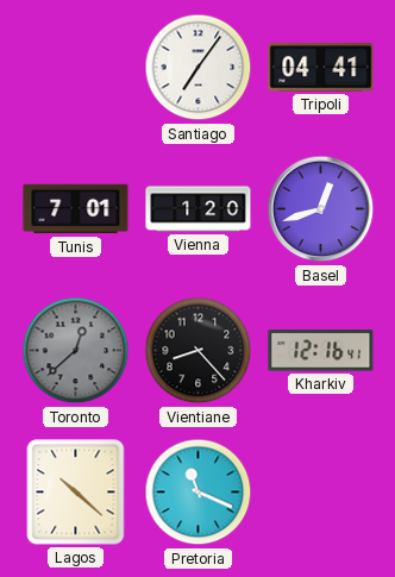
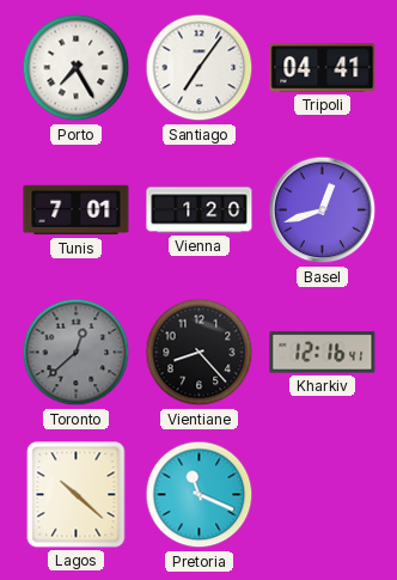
Porto: none -> 7:25 (77, 68)
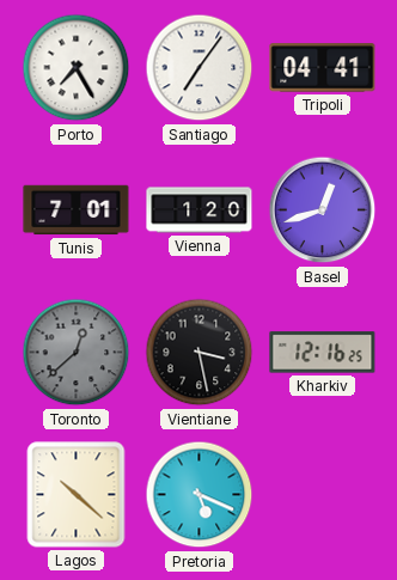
Vientiane: 8:23 -> 3:28 (200, 353)
Kharkiv: 12:16:41 -> 12:16:25 (323, 353)
Pretoria: 11:19 -> 5:19 (200, 495)
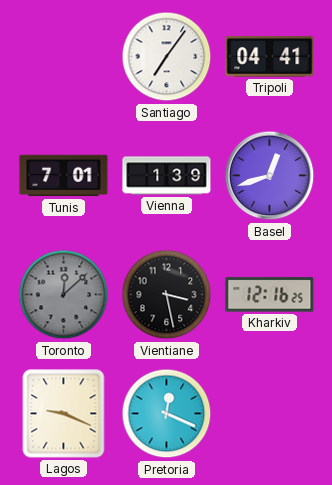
Porto: 7:25 -> none (77, 68)
Vienna: 1:20 -> 1:39 (167, 176)
Toronto: 12:38 -> 12:08 (64, 295)
Lagos: 10:22 -> 9:19 (64, 414)
Pretoria: 5:19 -> 12:19 (167, 414)
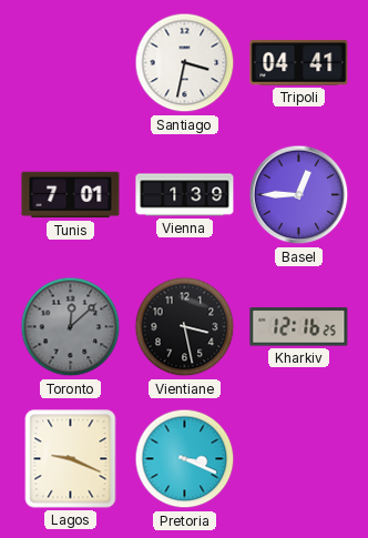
Santiago: 7:06 -> 3:32 (185, 63)
Basel: 12:42 -> 12:45 (299, 195)
Pretoria: 12:19 -> 3:19 (185, 459)
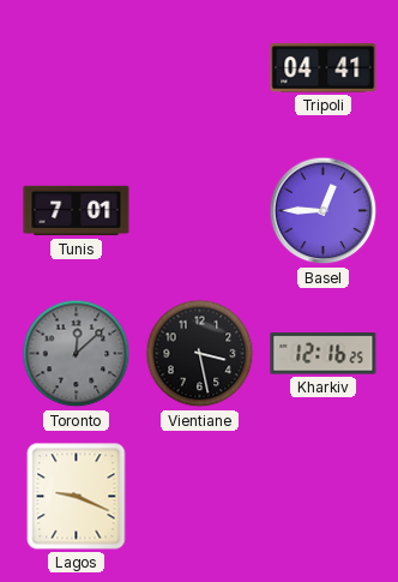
Santiago: 3:32 -> none (185, 63)
Vienna: 1:39 -> none (185, 195)
Pretoria: 3:19 -> none (185, 459)
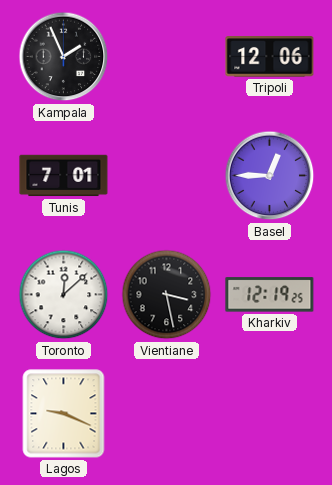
Kampala: none -> 1:56 (64, 57)
Tripoli: 04:41 -> 12:06 (270, 57)
Toronto dial: grey -> white (64, 295)
Kharkiv: 12:16 -> 12:19 (270, 295)
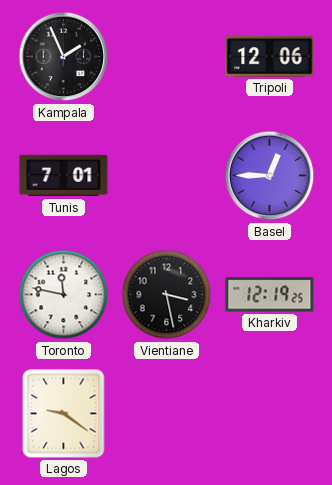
Toronto: 12:08 -> 11:47 (64, 295)
Lagos: 9:19 -> 9:21 (64, 414)
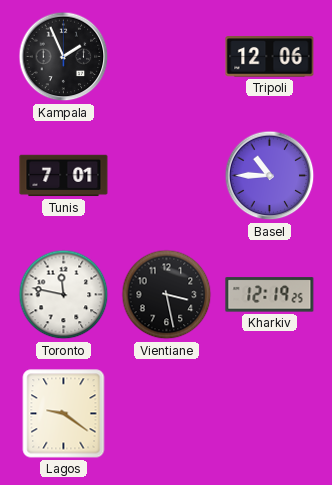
Basel: 12:45 -> 10:45 (270, 176)
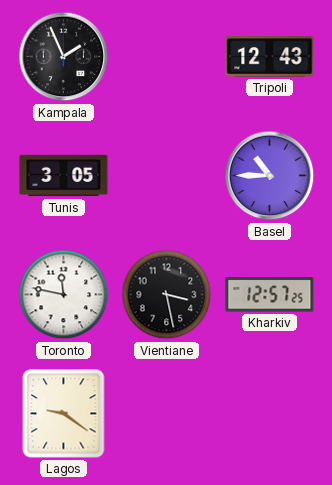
Tripoli: 12:06 -> 12:43 (270, 57)
Tunis: 7:01 -> 3:05 (64, 176)
Kharkiv: 12:19 -> 12:57 (270, 295)
